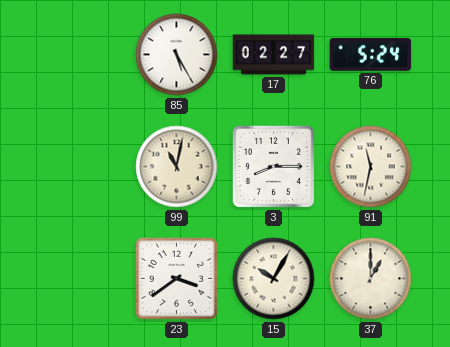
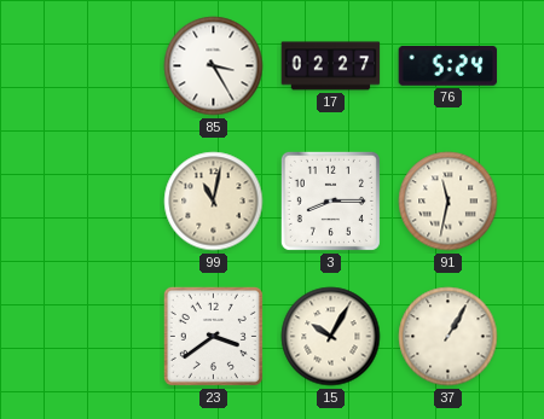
85: 5:25 -> 3:25 (214, 66)
37: 1:00 -> 1:05 (448, 337)
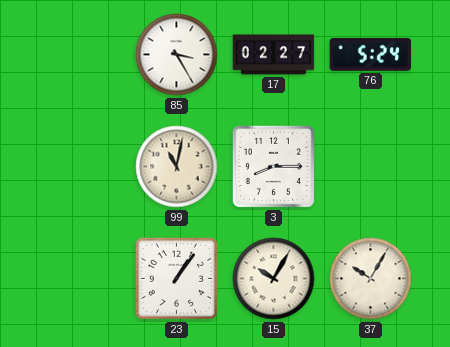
91: 11:32 -> none (448, 202)
23: 3:39 -> 1:06 (176, 278)
37: 1:05 -> 10:05 (371, 279)
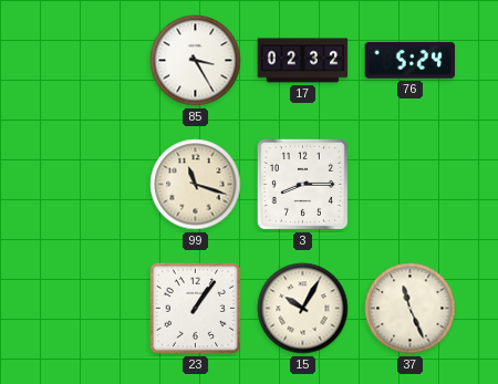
17: 02:27 -> 02:32 (303, 61)
99: 11:02 -> 11:18 (196, 185)
37: 10:05 -> 11:26 (411, 309)
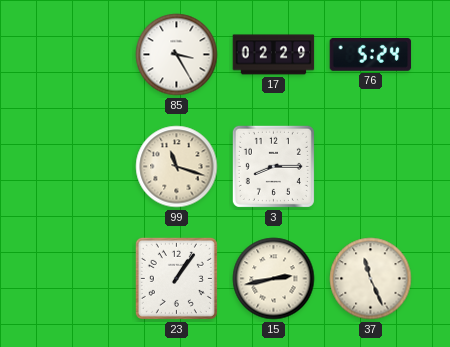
17: 02:32 -> 02:29 (274, 55)
15: 10:05 -> 2:43 (274, 279)
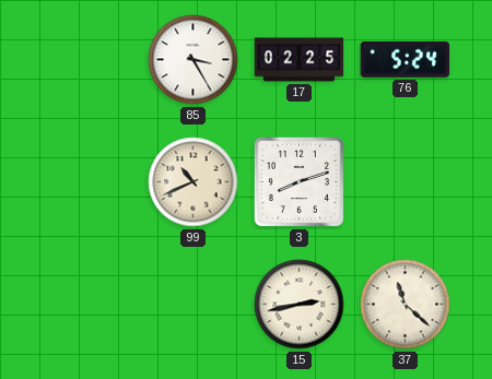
17: 02:29 -> 02:25 (300, 60)
99: 11:18 -> 10:41 (194, 182)
3: 8:15 -> 8:12 (298, 181)
23: 1:06 -> none (176, 278)
37: 11:26 -> 11:22 (406, 305)
